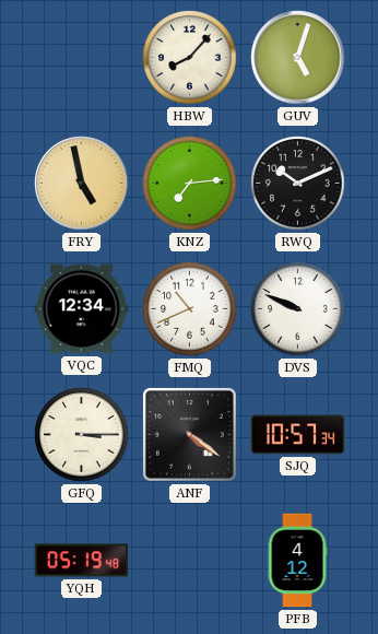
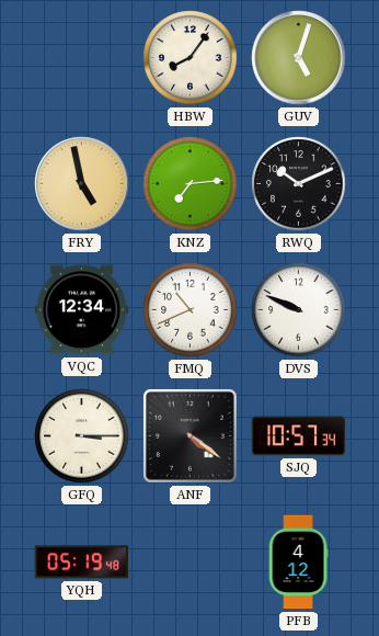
HBW: 8:07 -> 8:06 (191, 58)
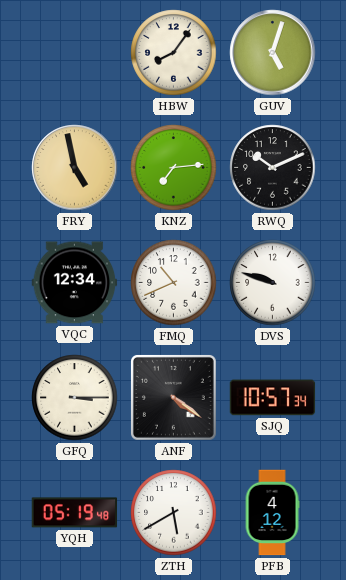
DVS: 9:49 -> 9:48 (273, 283)
ZTH: none -> 5:40 (174, 513)
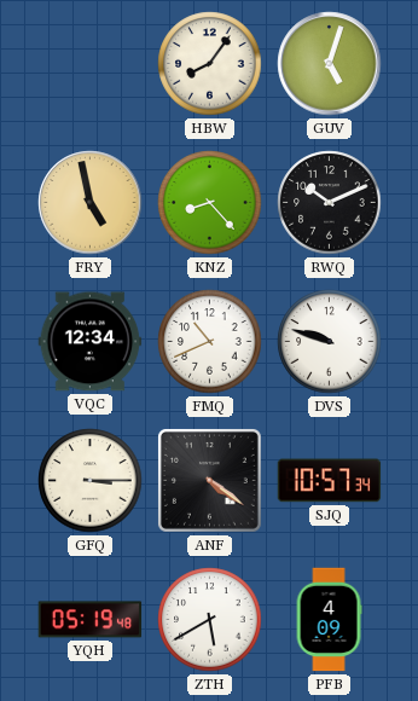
KNZ: 7:14 -> 8:23 (210, 203)
PFB: 4:12 -> 4:09 (329, 620)
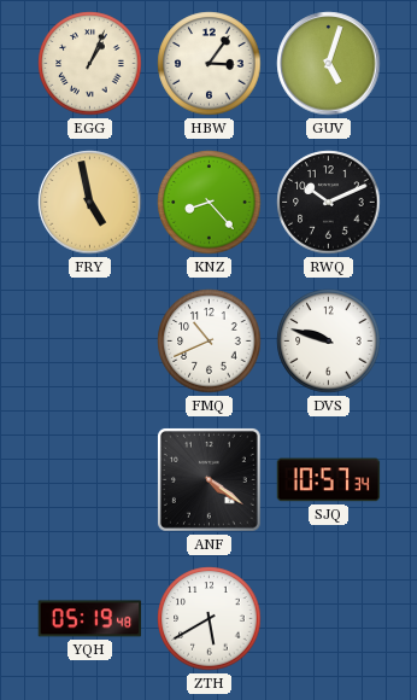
EGG: none -> 1:04 (90, 64)
HBW: 8:06 -> 3:06 (210, 64)
VQC: 12:34 -> none (91, 342)
GFQ: 3:15 -> none (91, 481)
PFB: 4:09 -> none (329, 620)
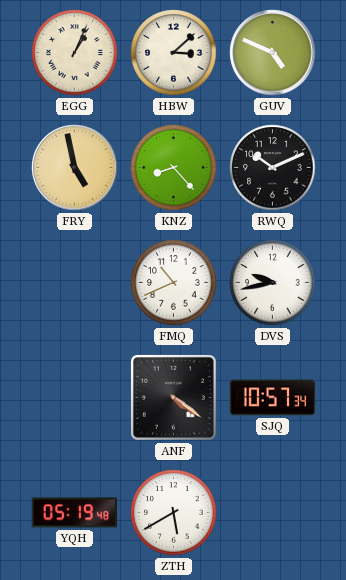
HBW: 3:06 -> 3:08 (174, 53)
GUV: 5:03 -> 4:49 (273, 53)
DVS: 9:48 -> 9:43 (273, 283)
